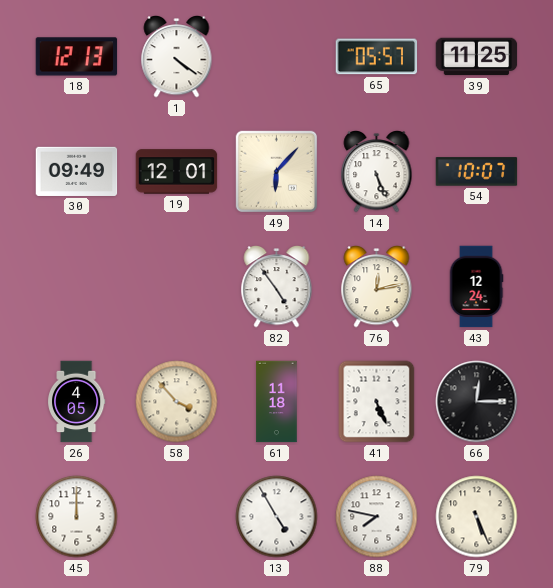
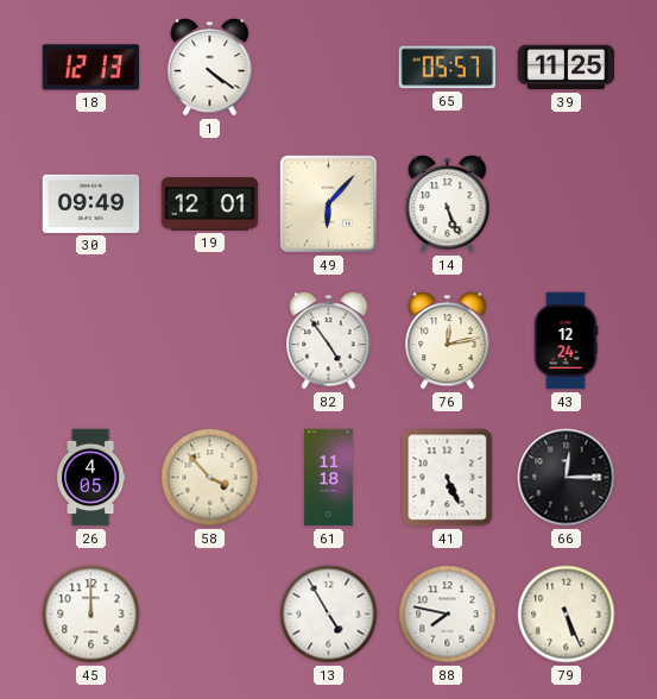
54: 10:07 -> none (477, 172)
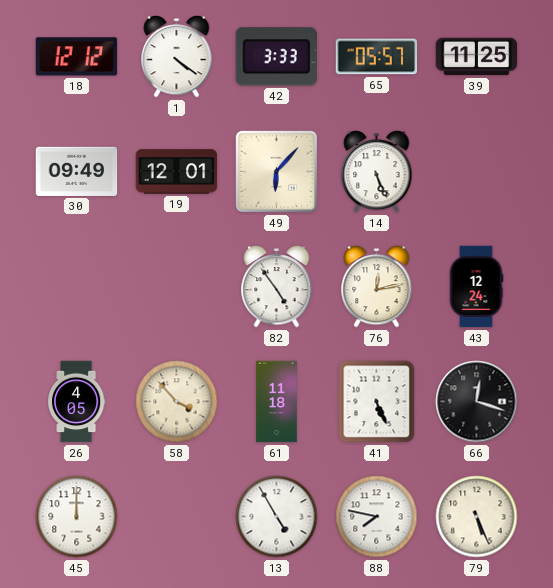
18: 12:13 -> 12:12 (77, 57)
42: none -> 3:33 (276, 57)
66: 12:15 -> 12:18 (477, 402)
